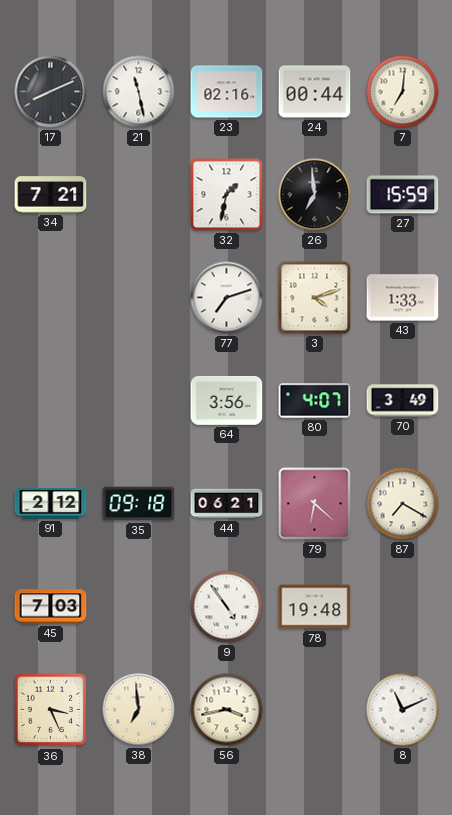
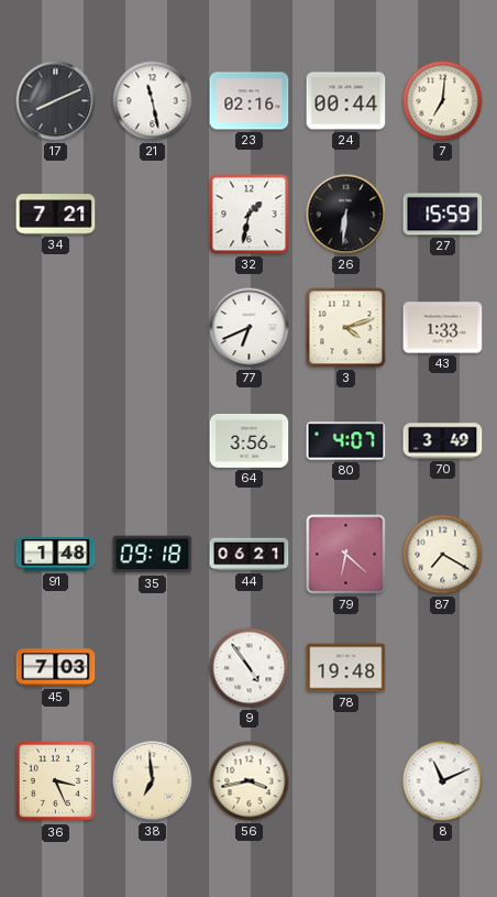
26: 6:59 -> 6:31 (346, 215)
77: 7:12 -> 6:41 (250, 328)
91: 2:12 -> 1:48 (56, 554)
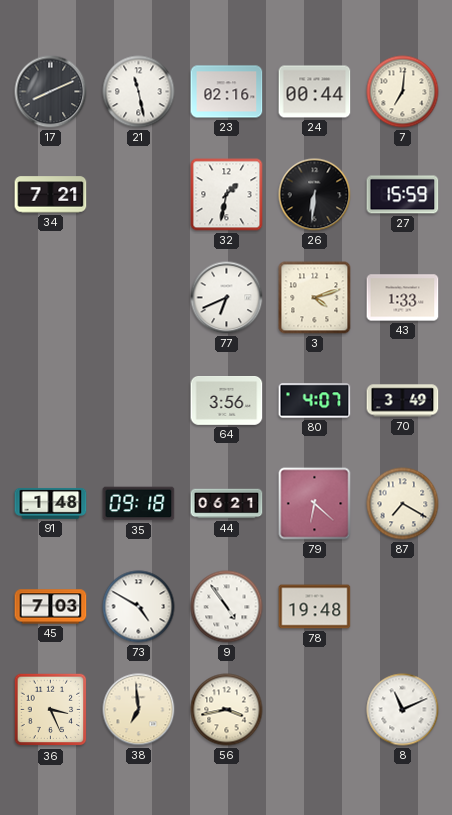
73: none -> 4:50 (139, 607)
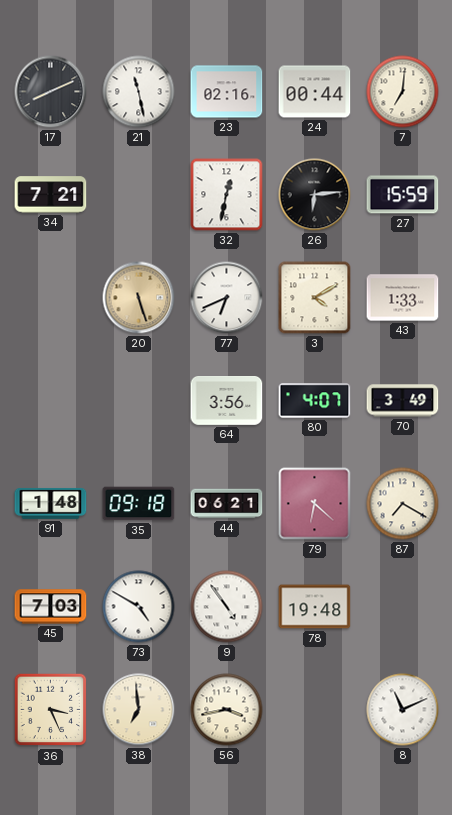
32: 1:32 -> 12:32 (227, 195)
26: 6:31 -> 6:14 (315, 195)
20: none -> 5:27 (139, 298)
3: 4:12 -> 4:10 (315, 298)
